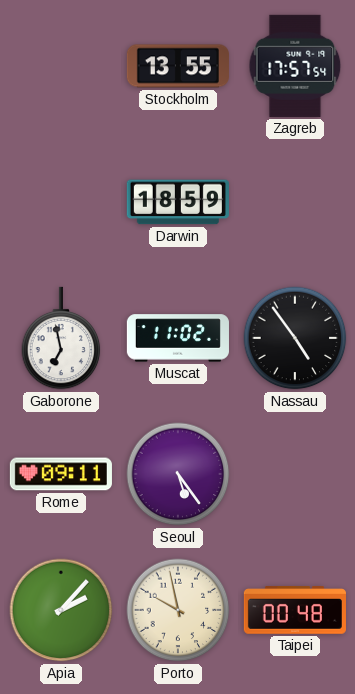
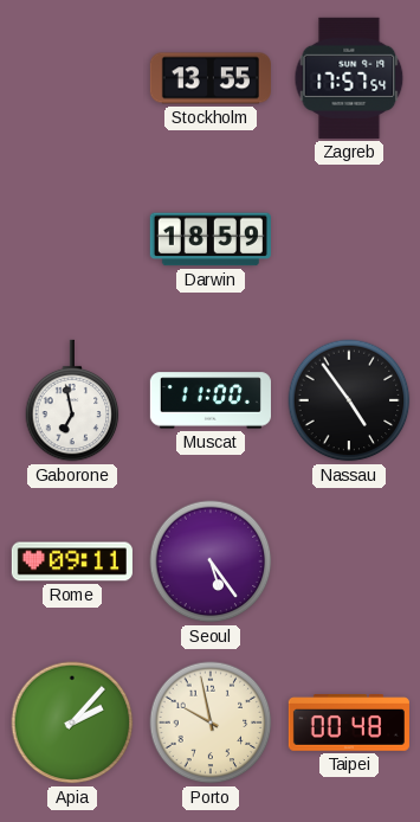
Muscat: 11:02 -> 11:00 (211, 400)
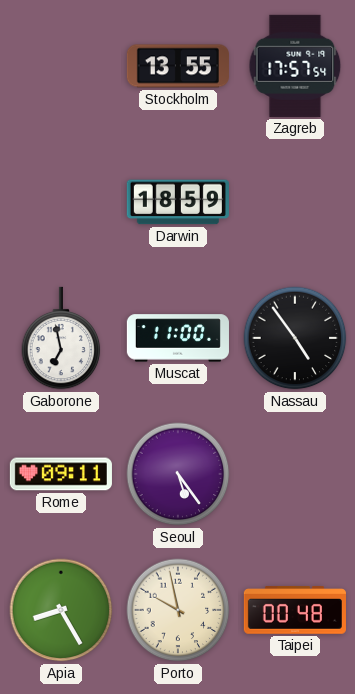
Apia: 2:07 -> 8:25 (61, 610)
